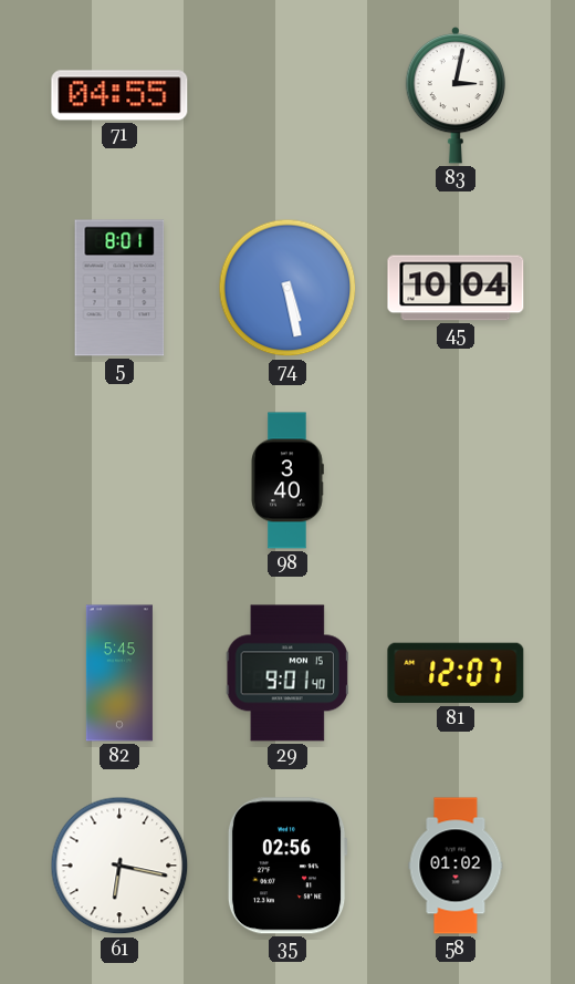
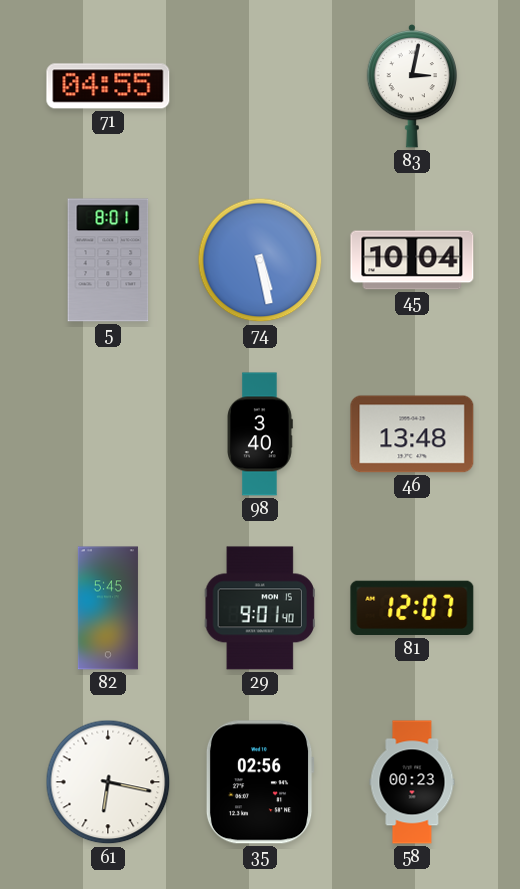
46: none -> 13:48 (412, 434)
58: 01:02 -> 00:23 (412, 782)
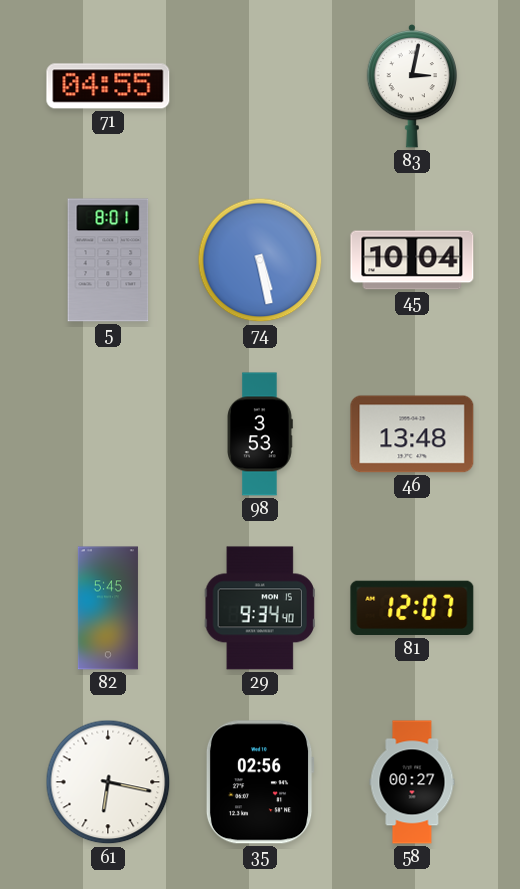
98: 3:40 -> 3:53 (260, 434)
29: 9:01 -> 9:34 (260, 608)
58: 00:23 -> 00:27 (412, 782)
